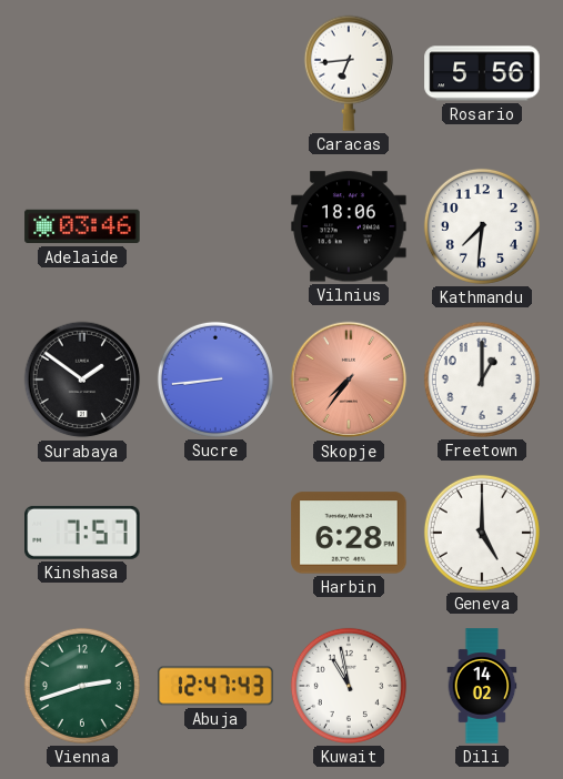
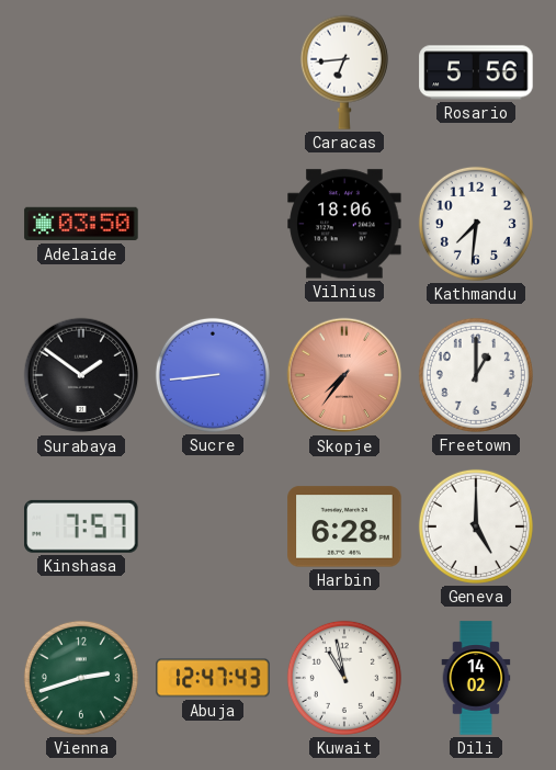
Adelaide: 03:46 -> 03:50 (81, 224)
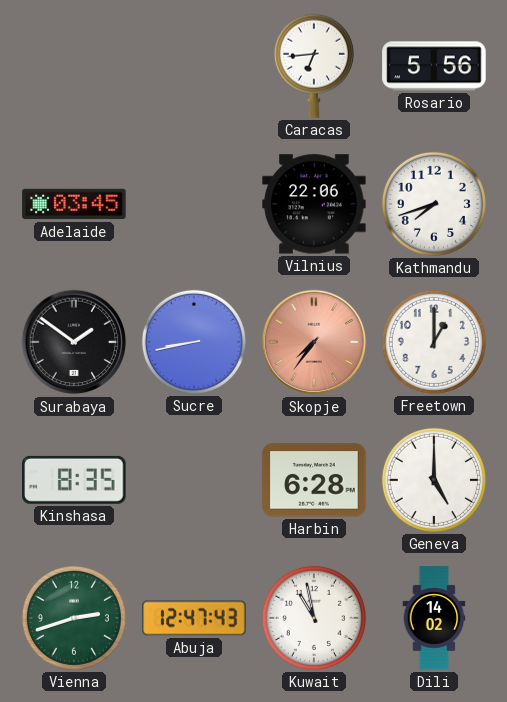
Adelaide: 03:50 -> 03:45 (74, 204)
Vilnius: 18:06 -> 22:06 (314, 204)
Kathmandu: 7:31 -> 7:42 (434, 204)
Sucre: 8:44 -> 8:43 (194, 342)
Kinshasa: 7:57 -> 8:35 (74, 480)
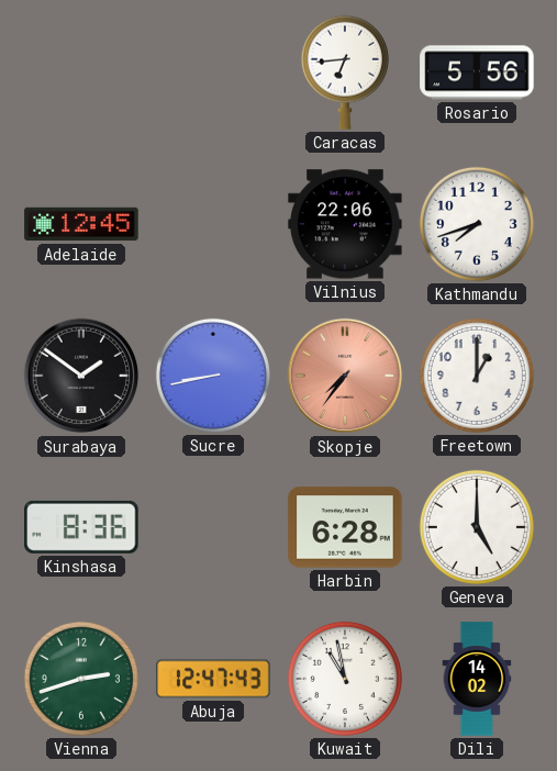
Adelaide: 03:45 -> 12:45 (81, 224)
Kinshasa: 8:35 -> 8:36 (81, 527)
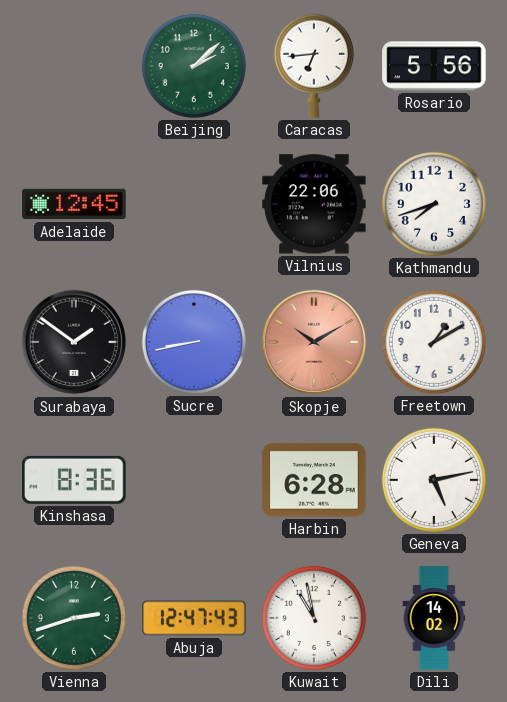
Beijing: none -> 2:08 (194, 66)
Skopje: 7:36 -> 10:10 (314, 342)
Freetown: 1:00 -> 1:10 (434, 342)
Geneva: 5:00 -> 5:13 (434, 480)
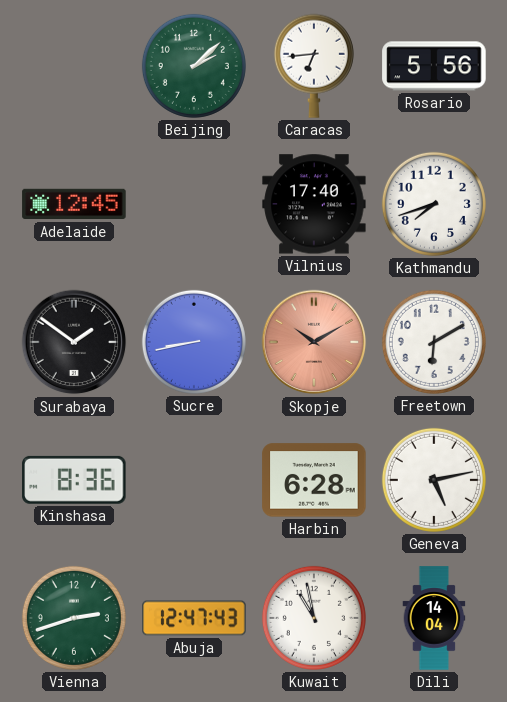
Vilnius: 22:06 -> 17:40 (314, 204)
Freetown: 1:10 -> 6:10 (434, 342)
Dili: 14:02 -> 14:04 (434, 618)
